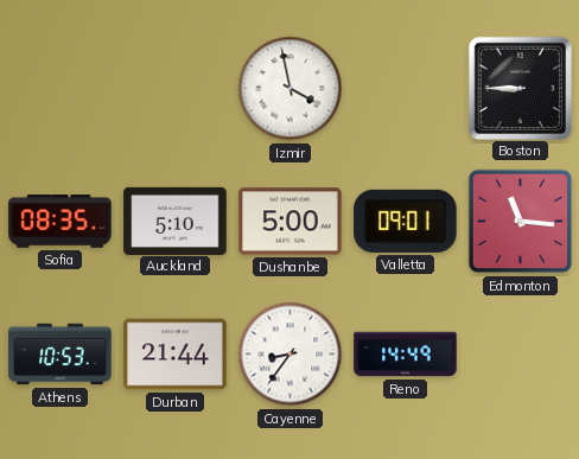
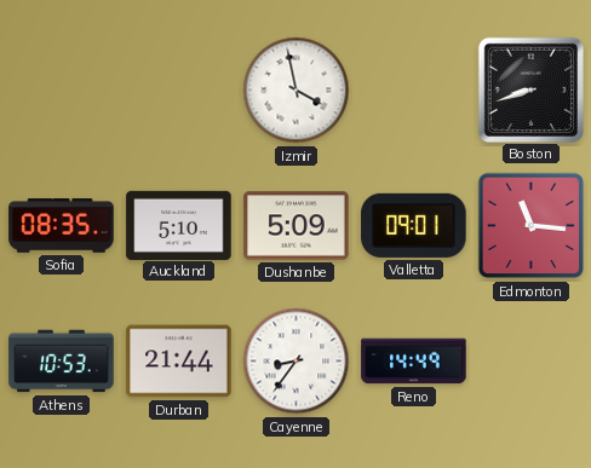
Boston: 8:45 -> 8:42 (530, 89)
Dushanbe: 5:00 -> 5:09 (297, 226)
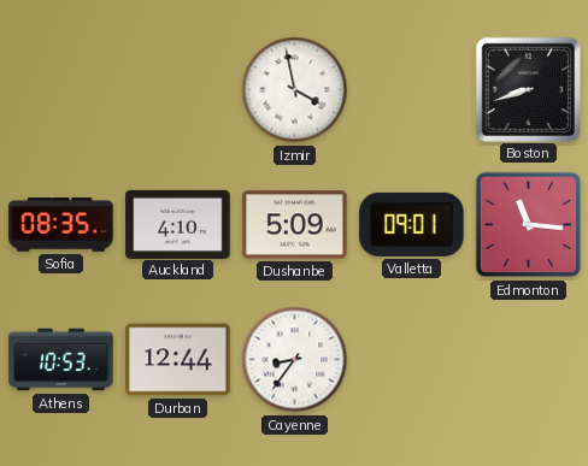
Auckland: 5:10 -> 4:10 (178, 224)
Durban: 21:44 -> 12:44 (178, 360)
Reno: 14:49 -> none (414, 362)
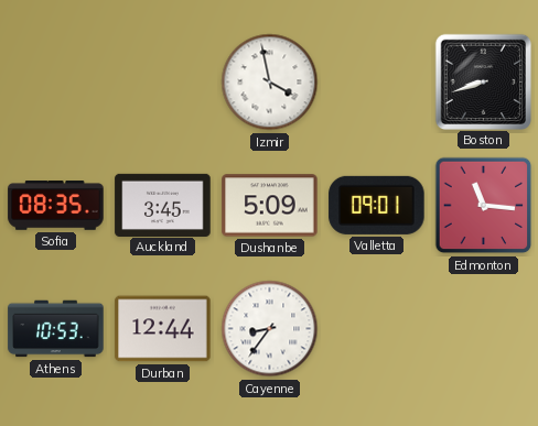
Auckland: 4:10 -> 3:45 (163, 205)
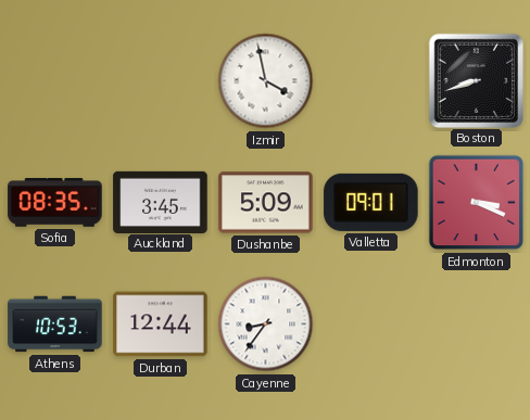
Edmonton: 11:16 -> 3:19 (477, 203)
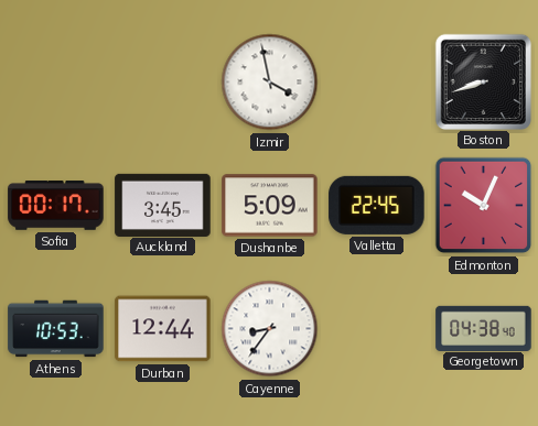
Sofia: 08:35 -> 00:17 (56, 206)
Valletta: 09:01 -> 22:45 (377, 205)
Edmonton: 3:19 -> 10:04 (484, 206)
Georgetown: none -> 04:38 (484, 328)
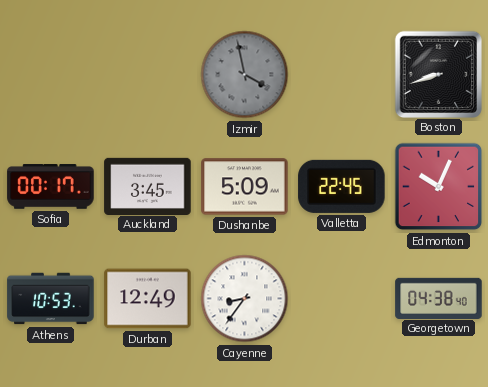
Izmir dial: white -> grey (245, 75)
Durban: 12:44 -> 12:49 (148, 299)
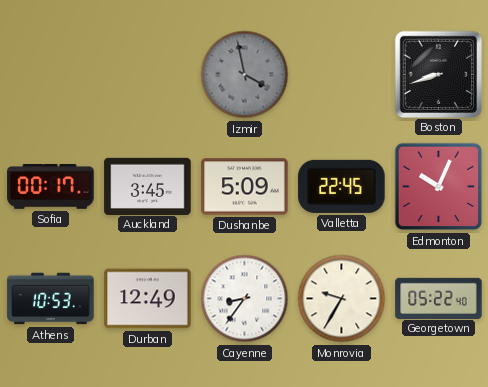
Monrovia: none -> 9:35 (342, 299)
Georgetown: 04:38 -> 05:22 (439, 298)
